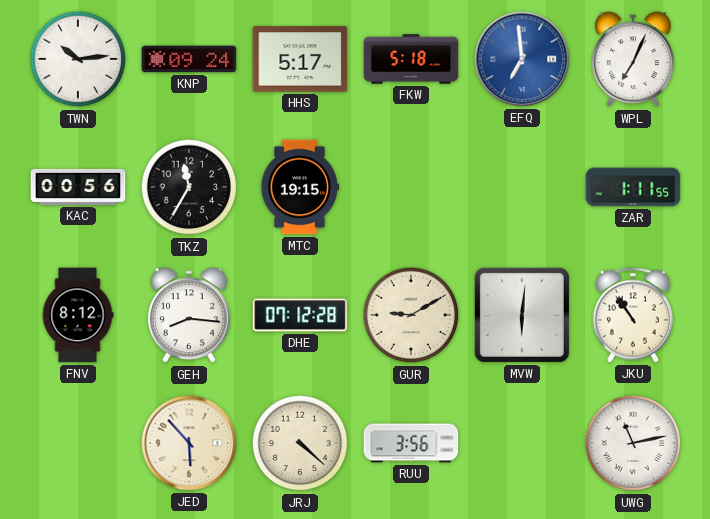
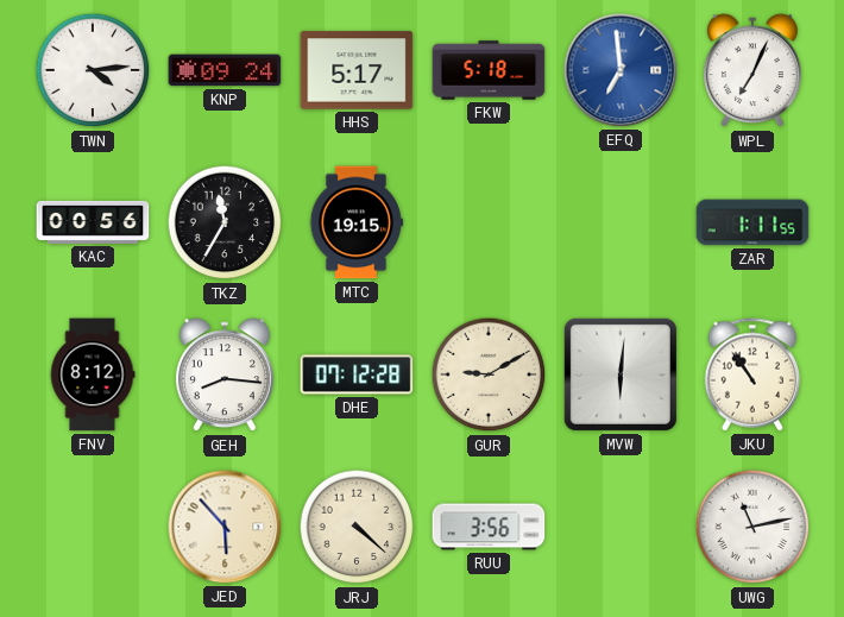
TWN: 10:14 -> 4:14 (93, 70)
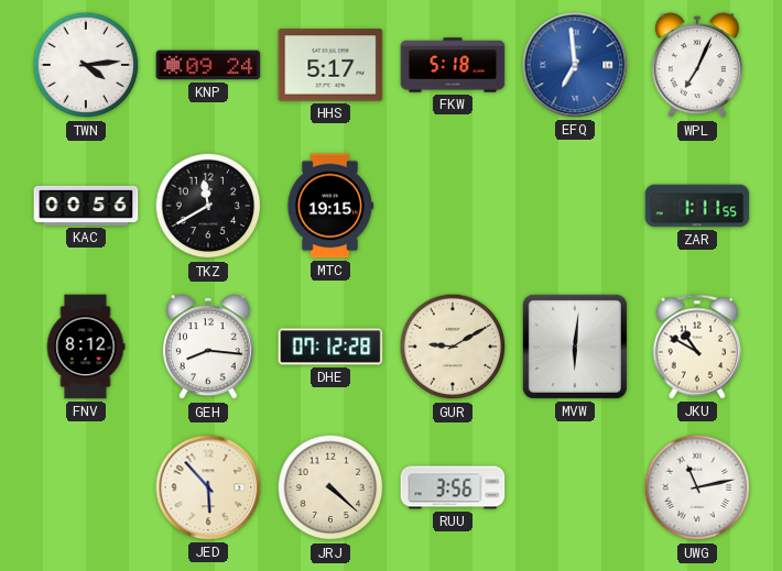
TKZ: 11:35 -> 11:40 (208, 206)
JKU: 10:54 -> 10:50 (696, 347)
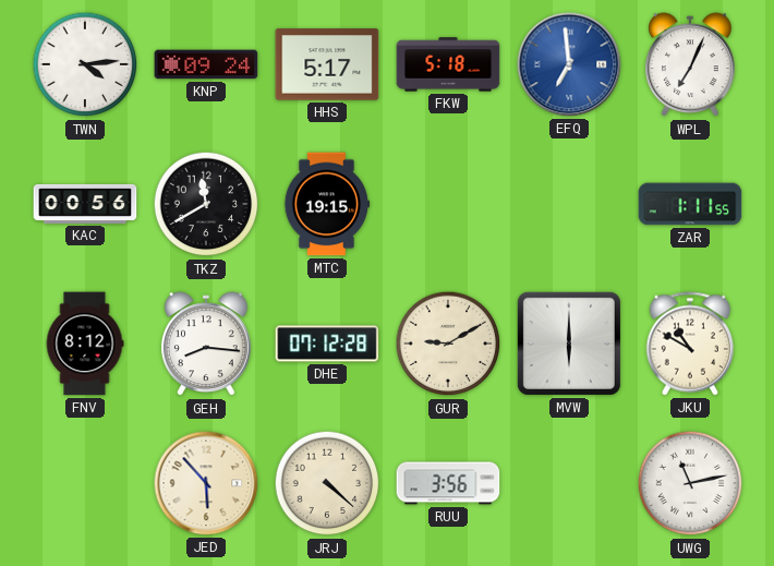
MVW: 6:01 -> 6:00 (569, 344)
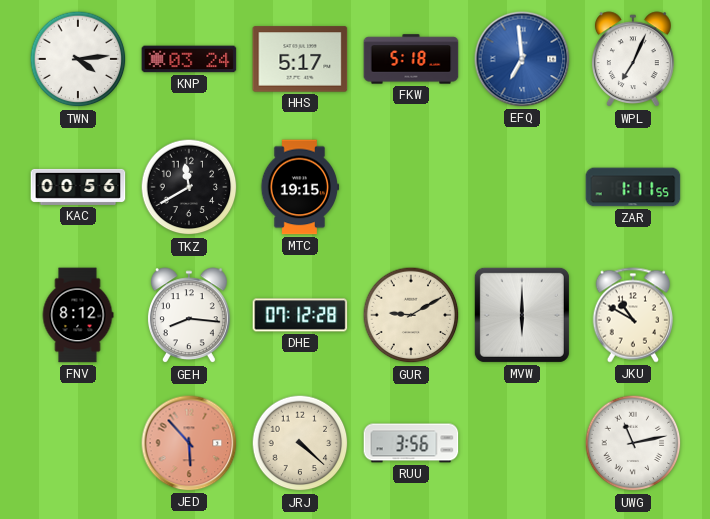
KNP: 09:24 -> 03:24 (189, 59)
JED dial: cream -> salmon (189, 443)
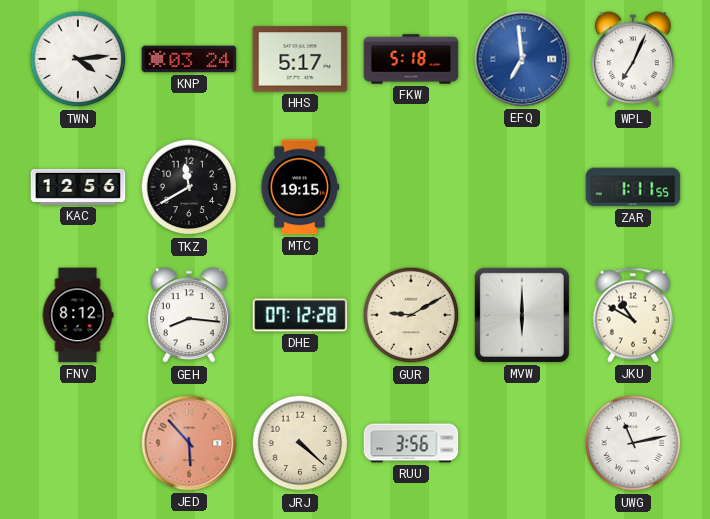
KAC: 00:56 -> 12:56 (78, 187)
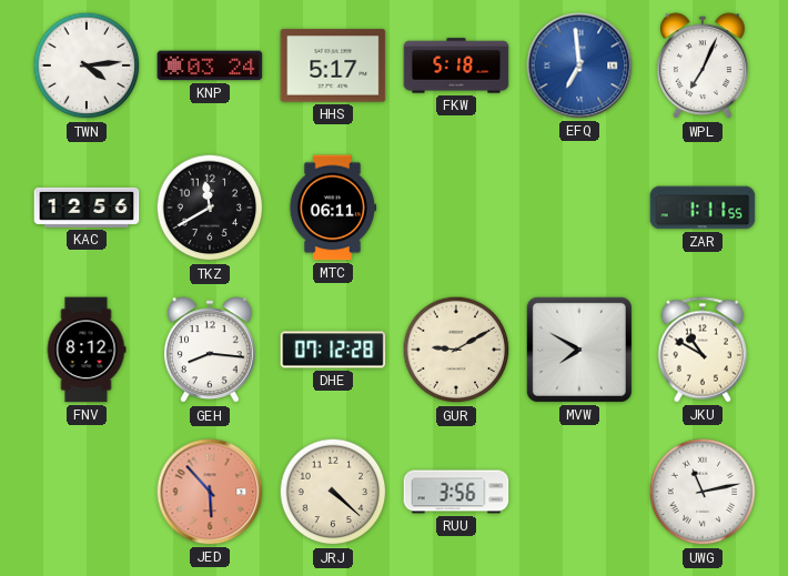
MTC: 19:15 -> 06:11 (333, 208)
MVW: 6:00 -> 7:50 (579, 350)
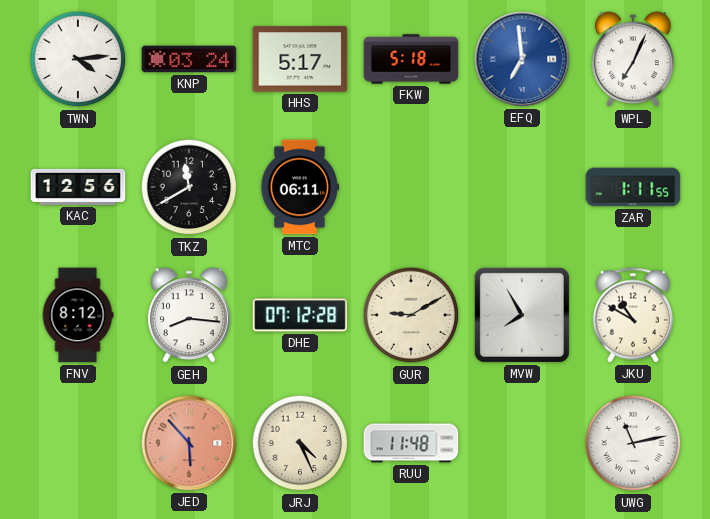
MVW: 7:50 -> 7:55 (522, 315)
JRJ: 4:22 -> 4:26 (300, 443)
RUU: 3:56 -> 11:48 (411, 443)
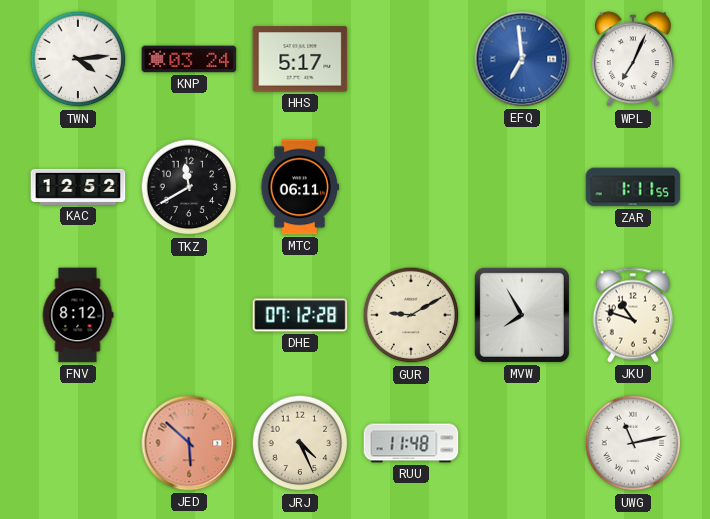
FKW: 5:18 -> none (411, 59)
KAC: 12:56 -> 12:52 (78, 187)
GEH: 8:16 -> none (189, 316)
JKU: 10:50 -> 10:48 (632, 315)
JED: 5:53 -> 5:52 (189, 443)
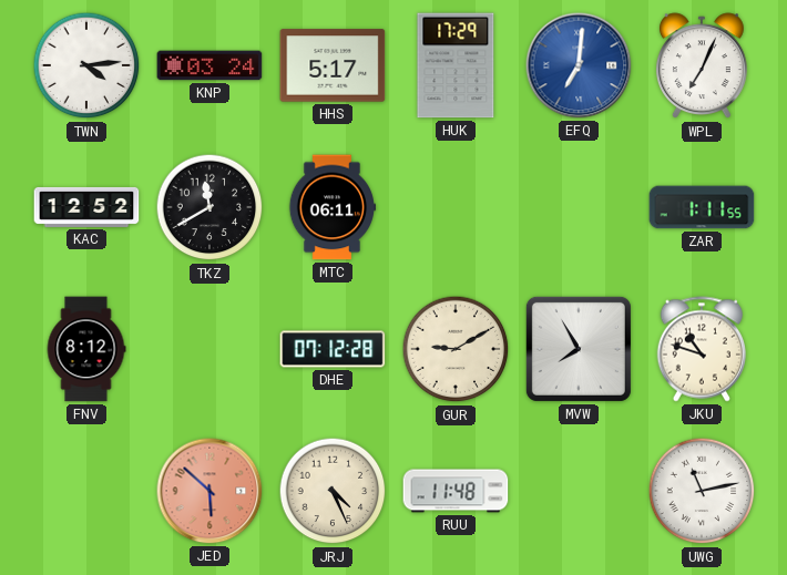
HUK: none -> 17:29 (456, 65)
EFQ: 6:59 -> 7:01 (579, 65)
